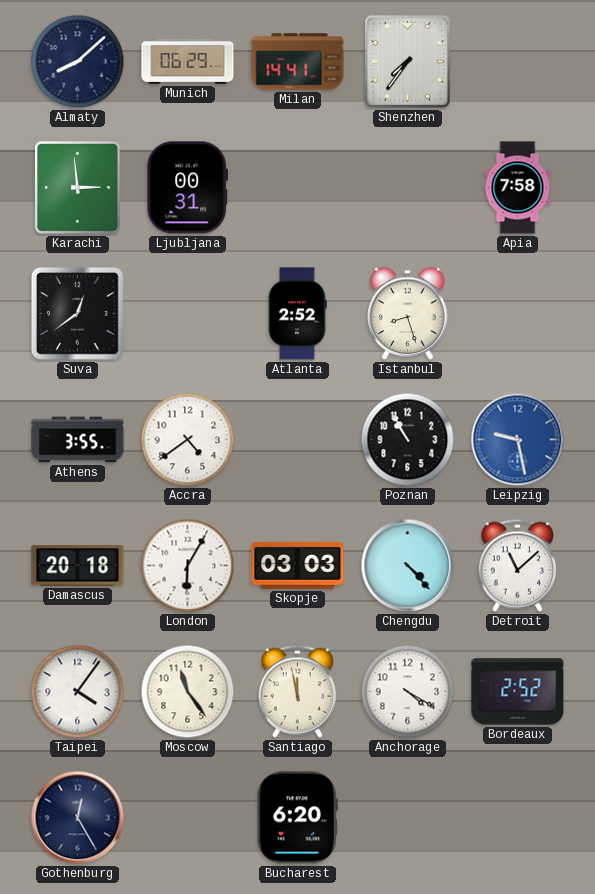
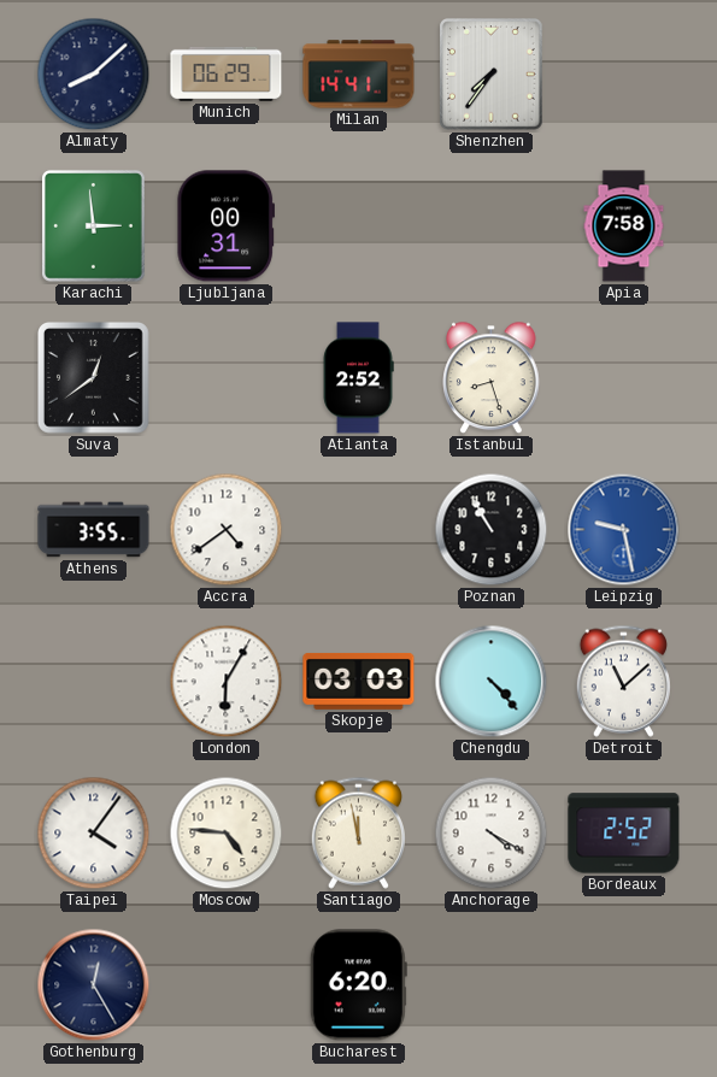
Damascus: 20:18 -> none (78, 566)
Moscow: 11:24 -> 4:46 (227, 834)
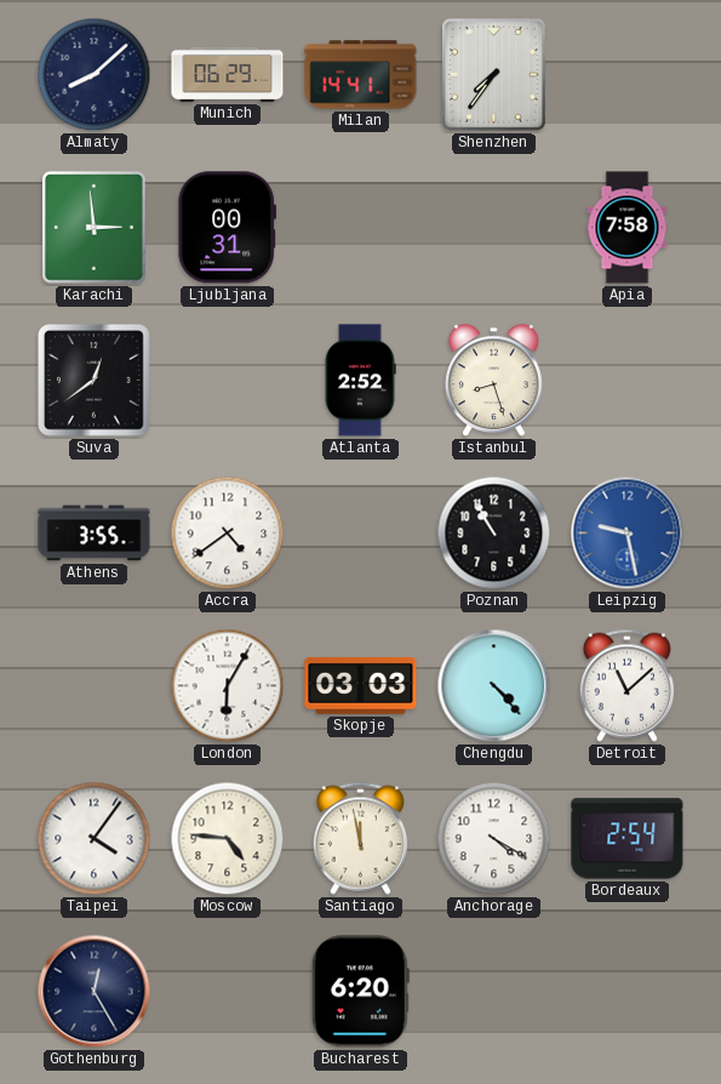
Bordeaux: 2:52 -> 2:54 (628, 839)
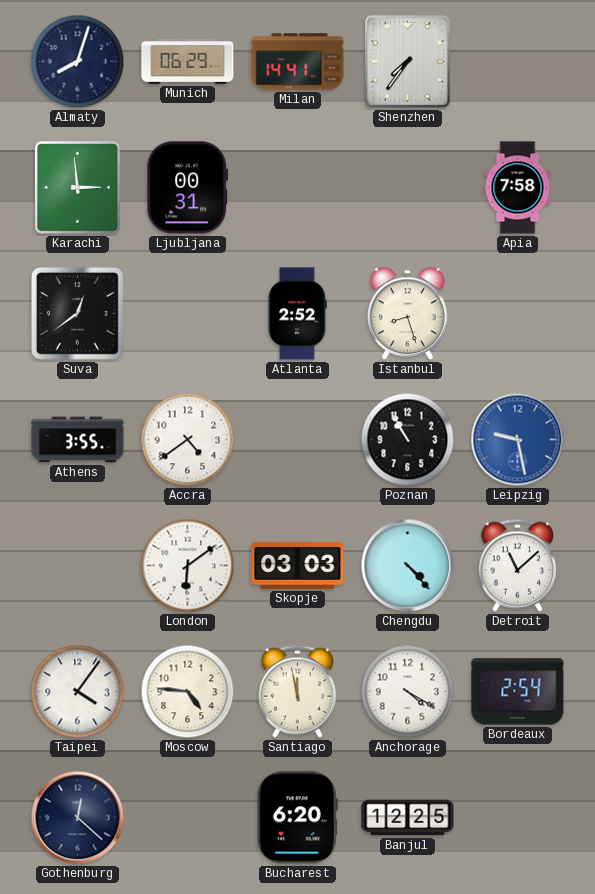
Almaty: 8:08 -> 8:03 (78, 62)
London: 6:05 -> 6:09 (188, 566)
Gothenburg: 12:25 -> 12:22 (78, 818)
Banjul: none -> 12:25 (408, 818)
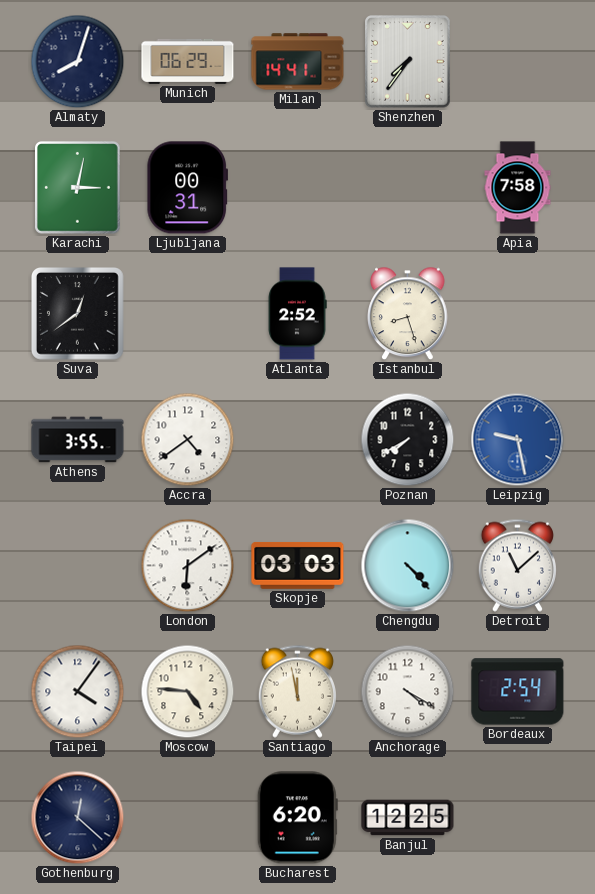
Karachi: 2:59 -> 3:02 (78, 188)
Poznan: 10:55 -> 7:40 (408, 440)
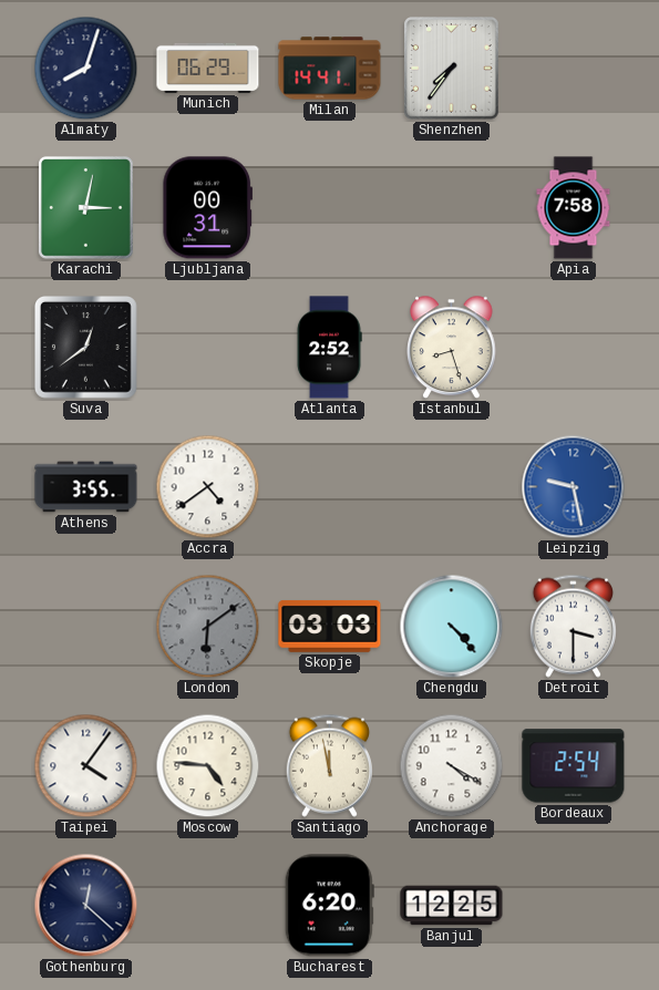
Poznan: 7:40 -> none (408, 440)
London dial: white -> grey (208, 627)
Detroit: 11:08 -> 3:30 (573, 626)
